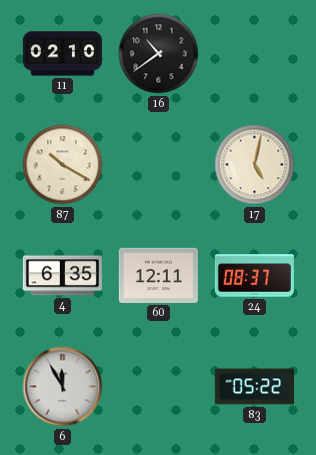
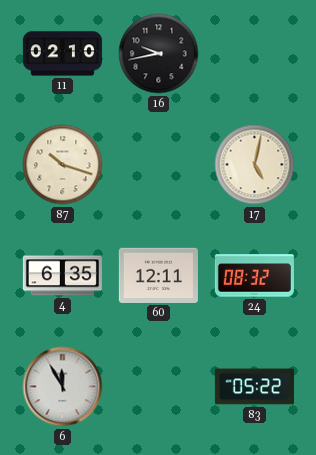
16: 10:39 -> 9:43 (159, 54)
87: 10:20 -> 10:18 (63, 165)
24: 08:37 -> 08:32 (254, 276)
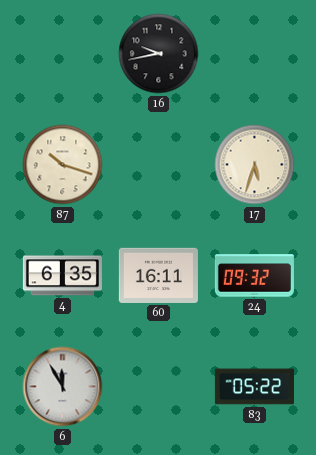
11: 02:10 -> none (62, 54)
17: 5:02 -> 5:33 (255, 165)
60: 12:11 -> 16:11 (158, 275)
24: 08:32 -> 09:32 (254, 276)
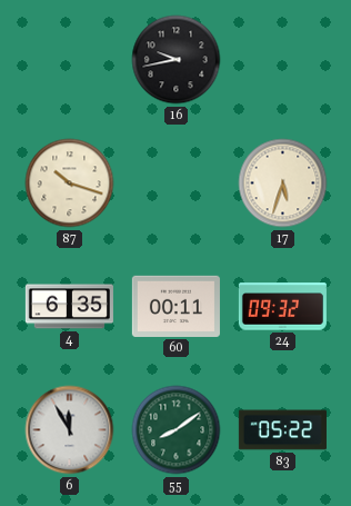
60: 16:11 -> 00:11 (175, 306)
55: none -> 8:09 (177, 430)
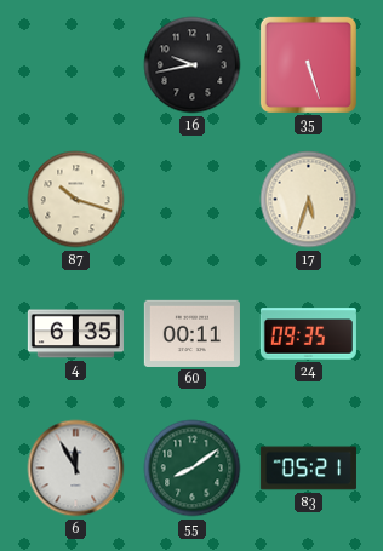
35: none -> 5:27 (308, 64)
24: 09:32 -> 09:35 (308, 334)
83: 05:22 -> 05:21 (308, 469)
